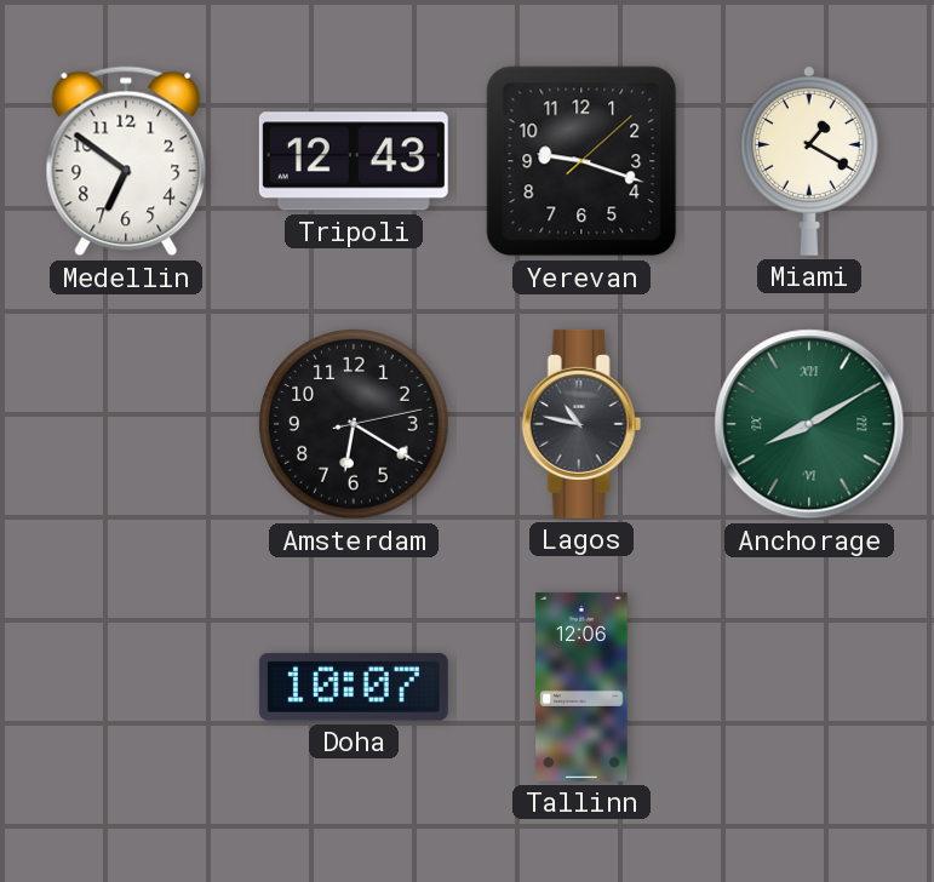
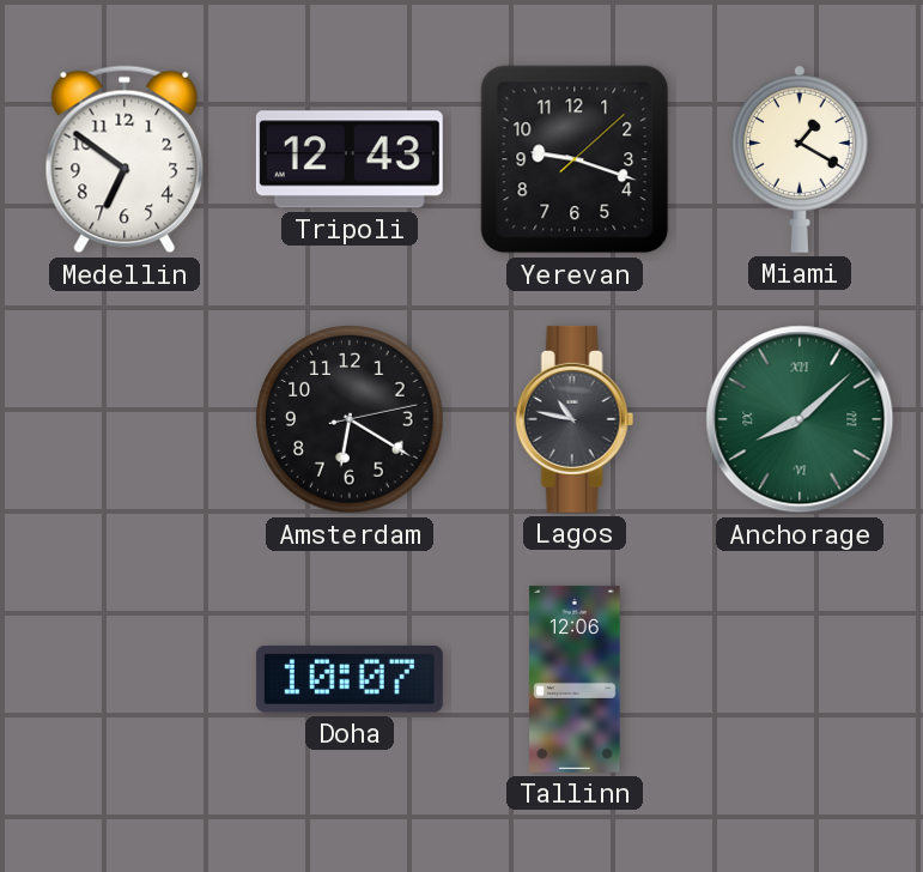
Anchorage: 8:10 -> 8:08 (800, 419)
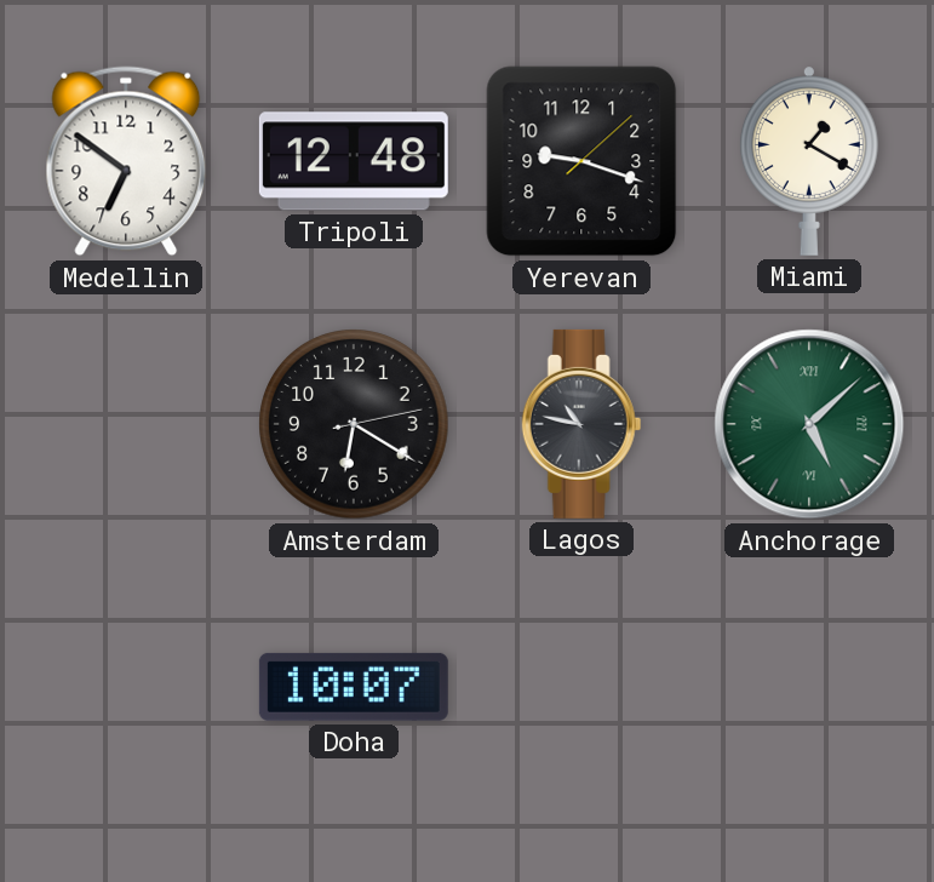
Tripoli: 12:43 -> 12:48 (354, 161)
Anchorage: 8:08 -> 5:08 (809, 424)
Tallinn: 12:06 -> none (575, 679)
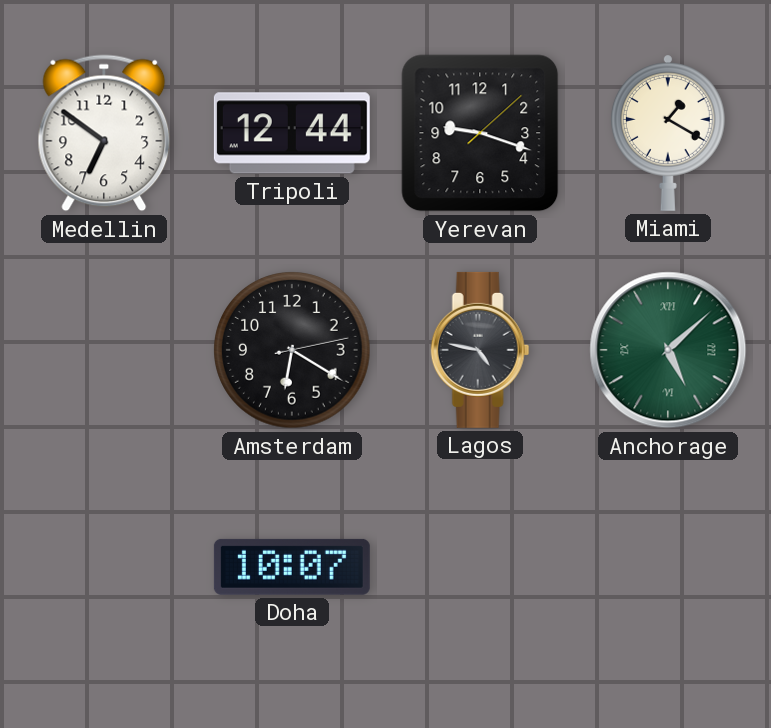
Tripoli: 12:48 -> 12:44 (292, 133)
Lagos: 10:47 -> 4:47 (480, 350)
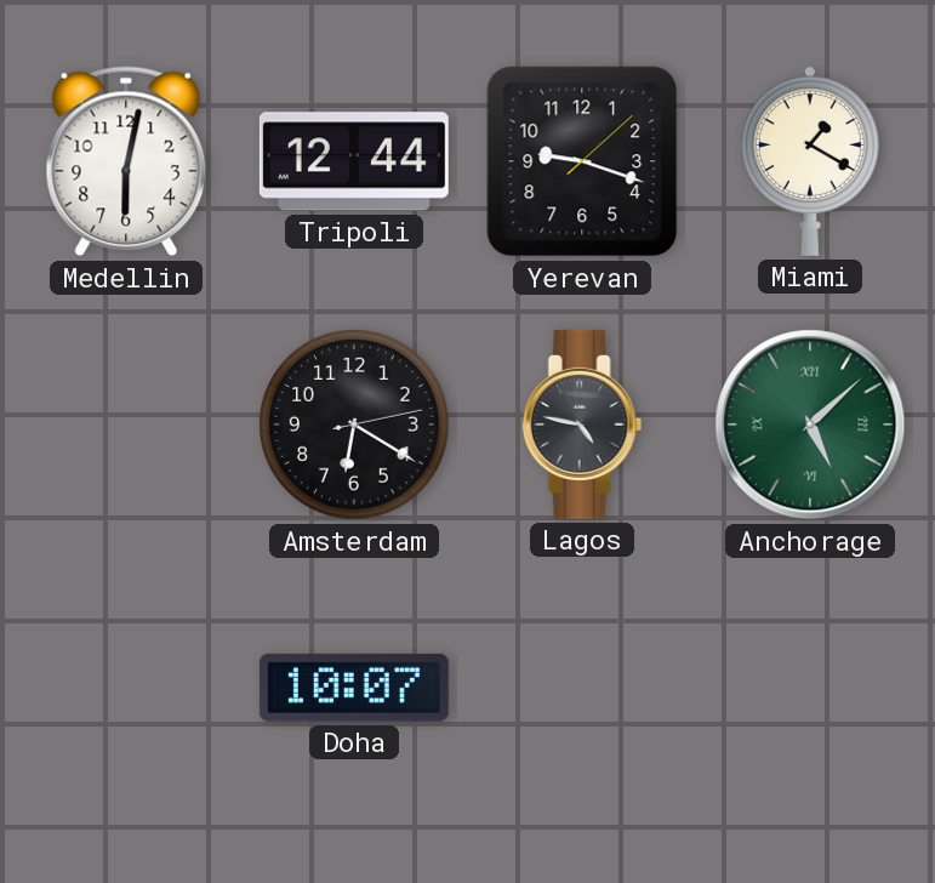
Medellin: 6:51 -> 6:02 (126, 161)
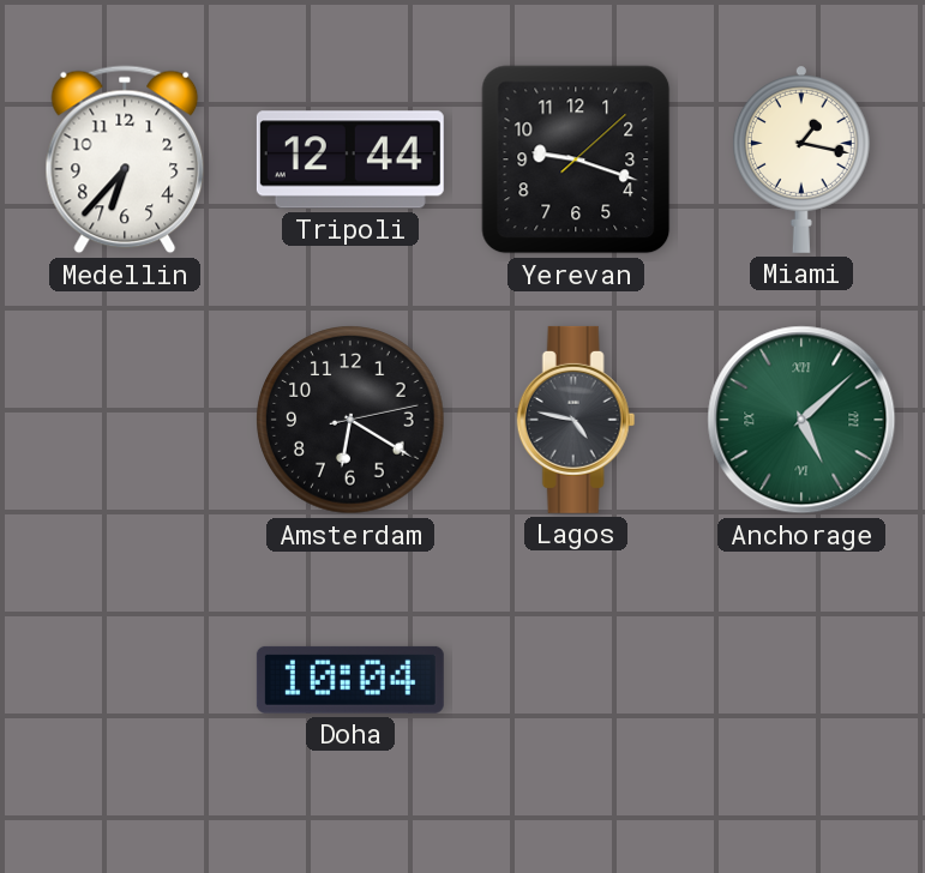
Medellin: 6:02 -> 6:37 (125, 159)
Miami: 1:20 -> 1:17 (801, 159)
Doha: 10:07 -> 10:04 (350, 680)
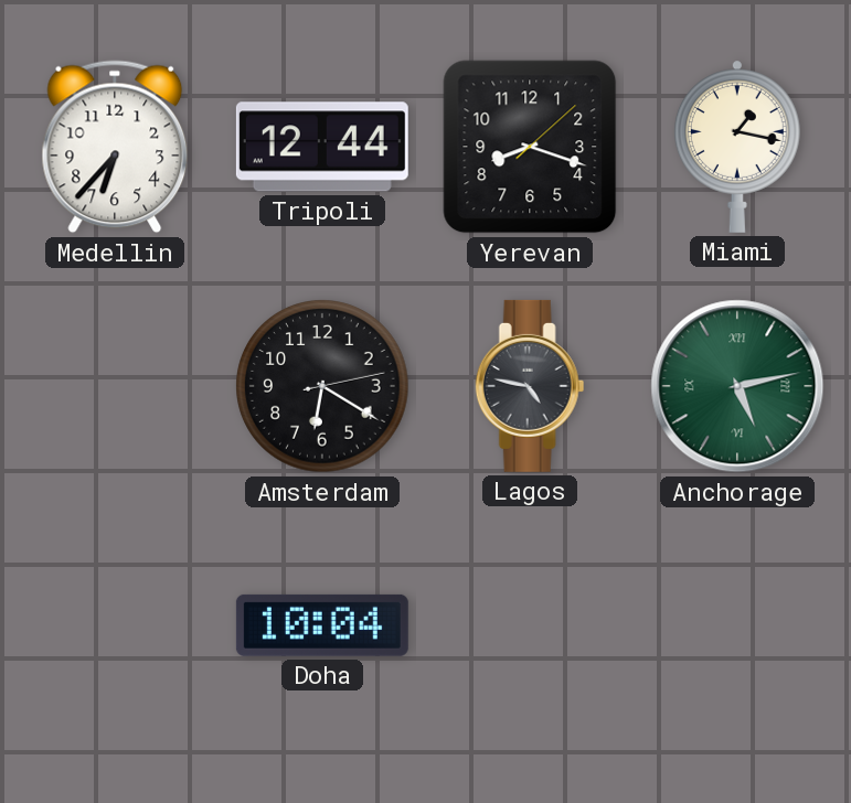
Yerevan: 9:18 -> 8:18 (530, 147)
Anchorage: 5:08 -> 5:13 (737, 386)
